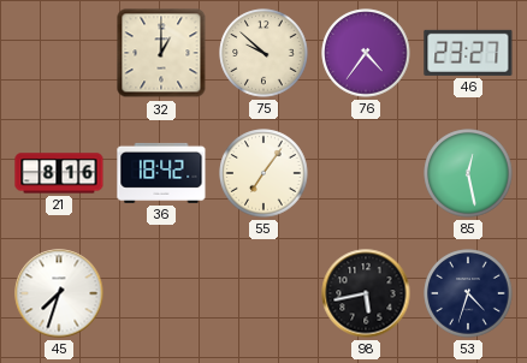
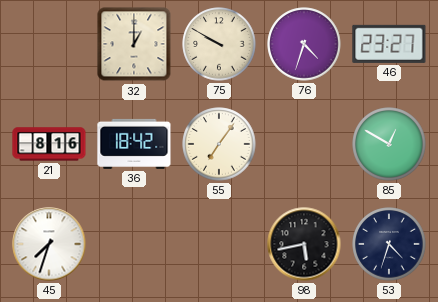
75: 9:52 -> 9:50 (219, 44)
76: 4:36 -> 4:33 (304, 44)
85: 12:28 -> 12:50 (389, 144)
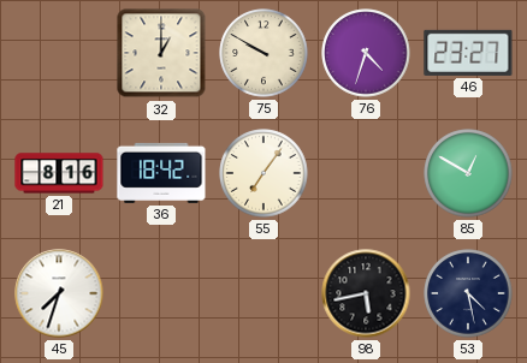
53: 4:33 -> 4:28 (468, 293)
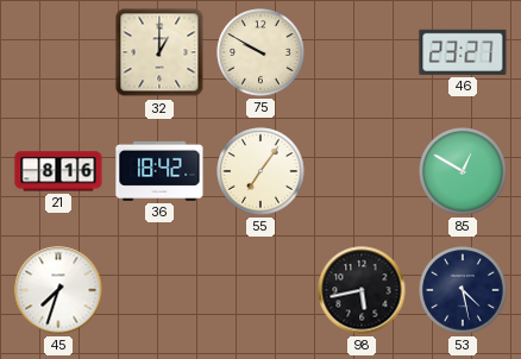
76: 4:33 -> none (366, 53)
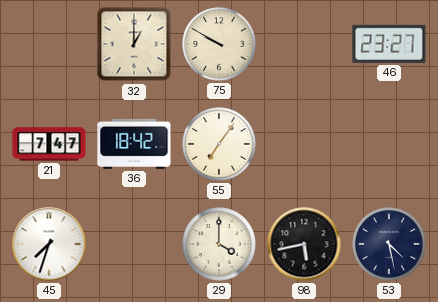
21: 8:16 -> 7:47 (49, 144)
85: 12:50 -> none (463, 171)
29: none -> 4:00 (219, 244)
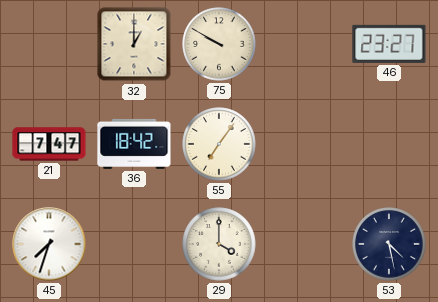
98: 5:43 -> none (304, 244)
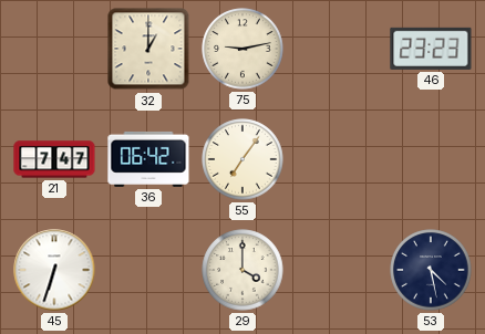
75: 9:50 -> 9:13 (242, 49)
46: 23:27 -> 23:23 (431, 49)
36: 18:42 -> 06:42 (148, 159)
45: 7:33 -> 6:33 (54, 270)
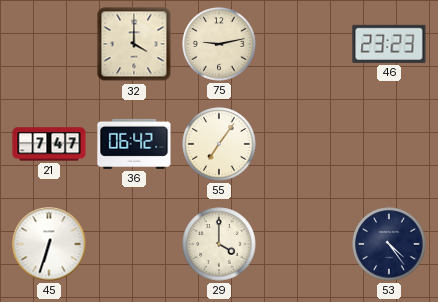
32: 1:00 -> 4:00 (134, 44)
53: 4:28 -> 4:24 (389, 244)
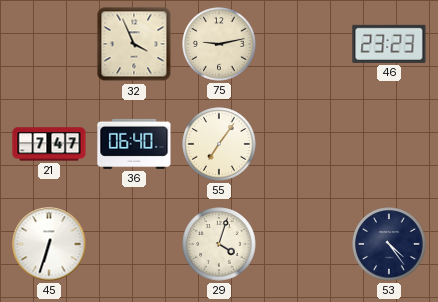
32: 4:00 -> 3:56 (134, 44)
36: 06:42 -> 06:40 (134, 144)
29: 4:00 -> 4:03 (219, 244)
